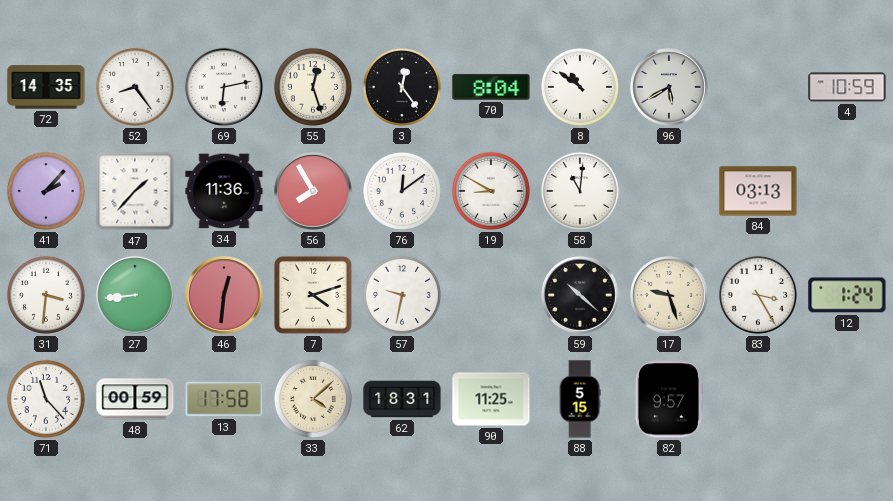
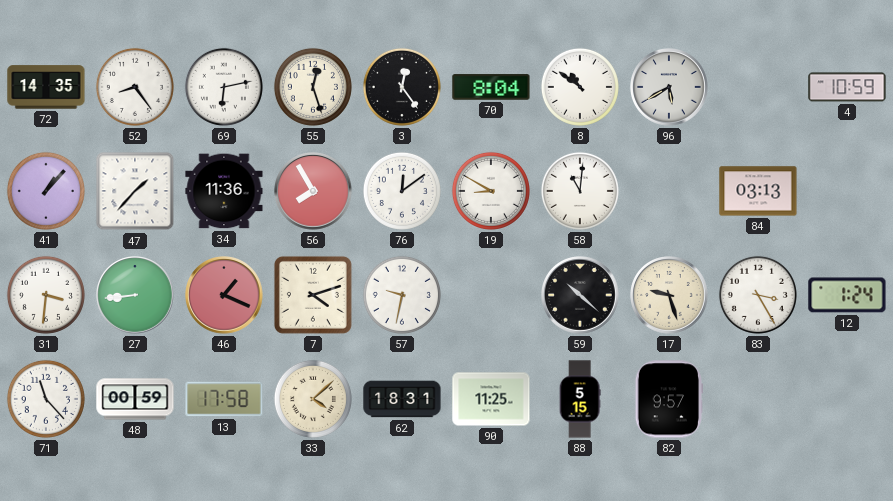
41: 2:07 -> 1:07 (46, 191)
46: 12:31 -> 1:19 (225, 296)
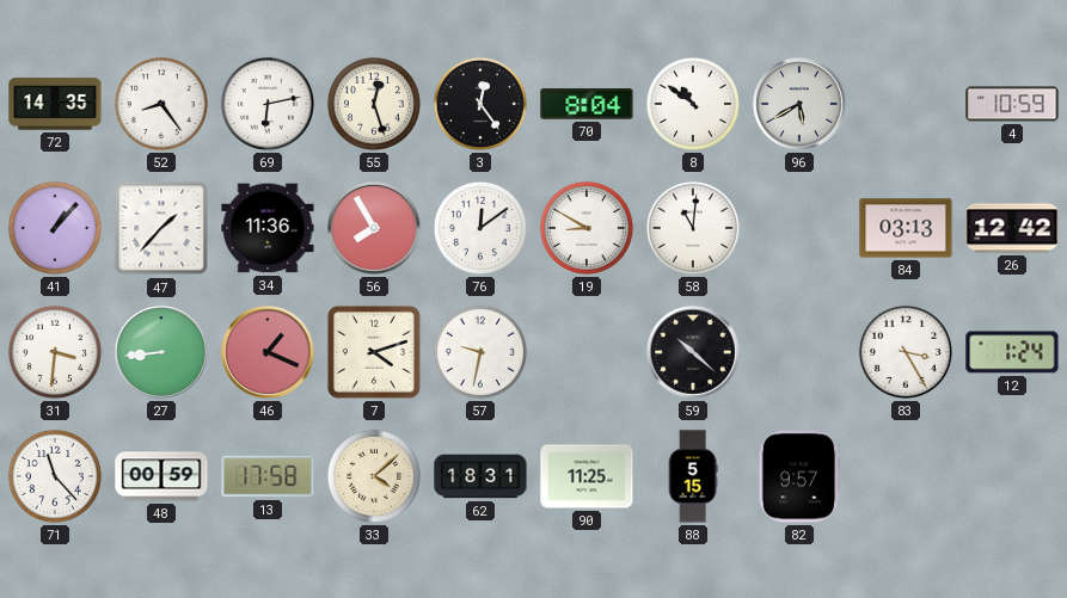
26: none -> 12:42 (1012, 228)
17: 9:27 -> none (670, 296)
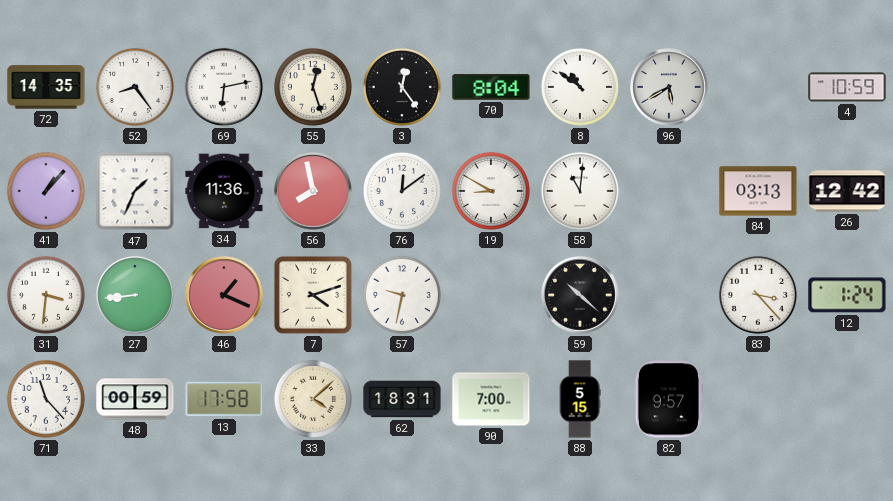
47: 1:37 -> 1:34 (135, 191)
56: 7:55 -> 7:58 (314, 192)
83: 3:25 -> 3:23 (758, 295)
90: 11:25 -> 7:00 (491, 399)
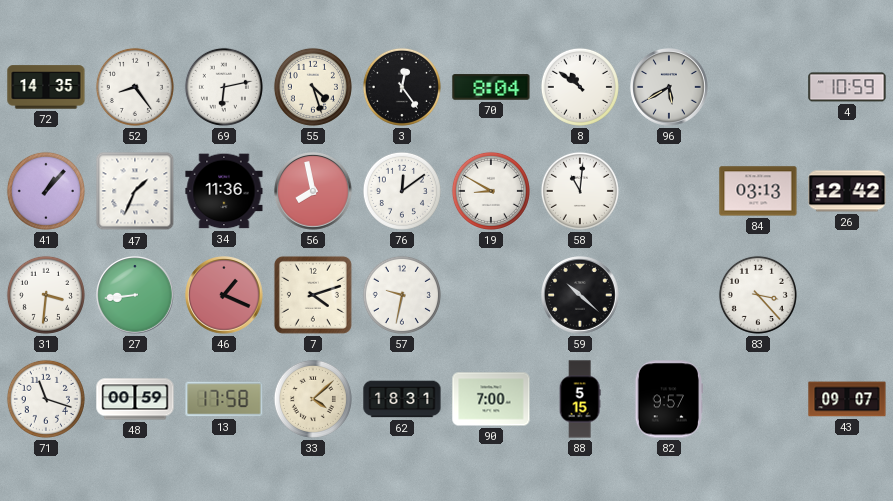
55: 12:27 -> 4:27 (313, 87)
12: 1:24 -> none (847, 295)
71: 11:23 -> 11:18 (46, 399)
43: none -> 09:07 (847, 399)
